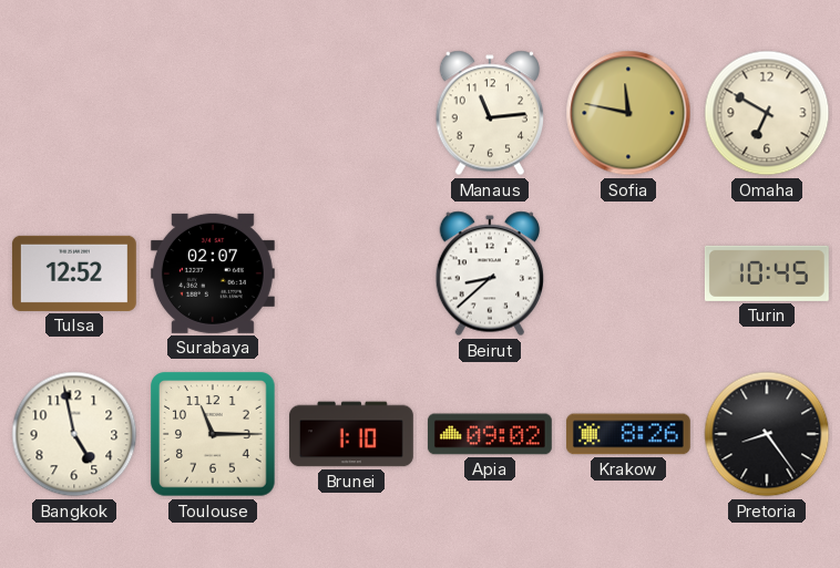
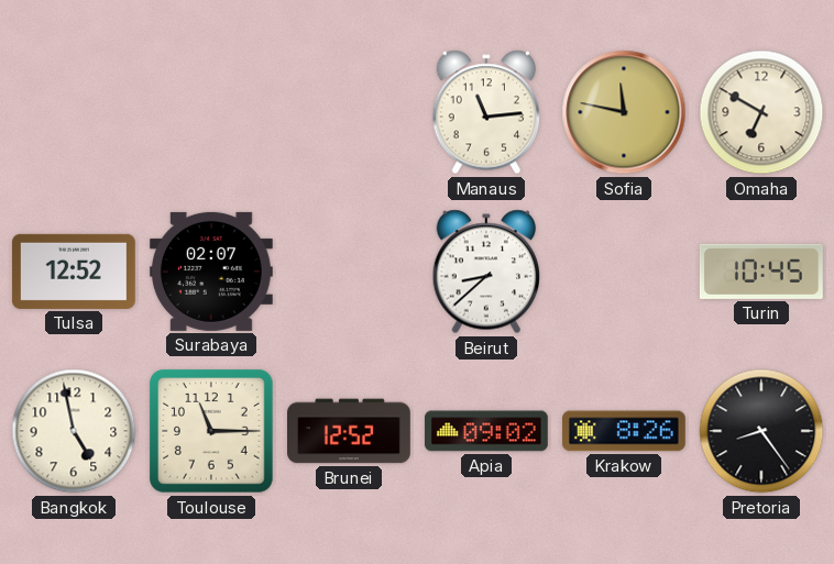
Brunei: 1:10 -> 12:52 (350, 431)
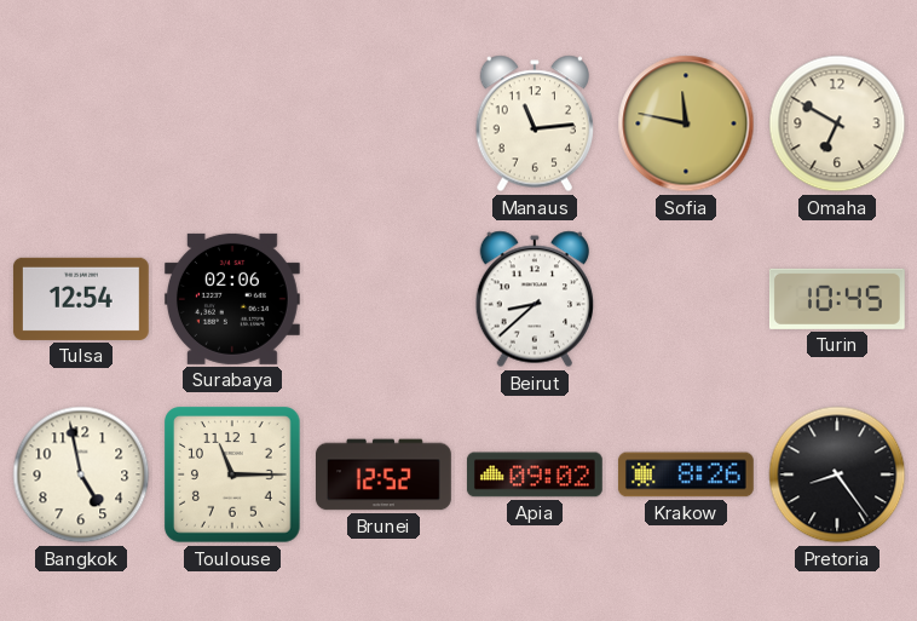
Tulsa: 12:52 -> 12:54 (81, 299)
Surabaya: 02:07 -> 02:06 (232, 299)
